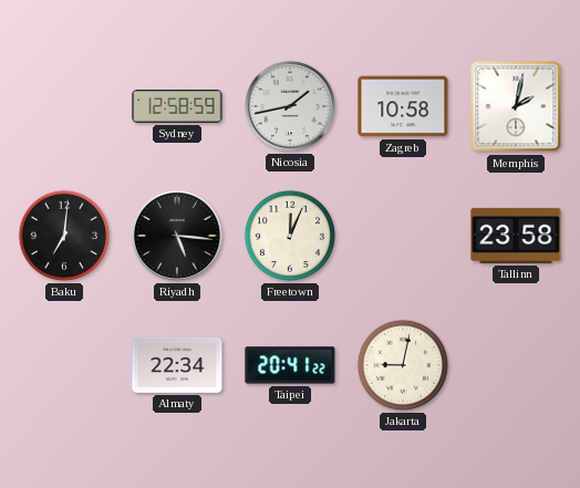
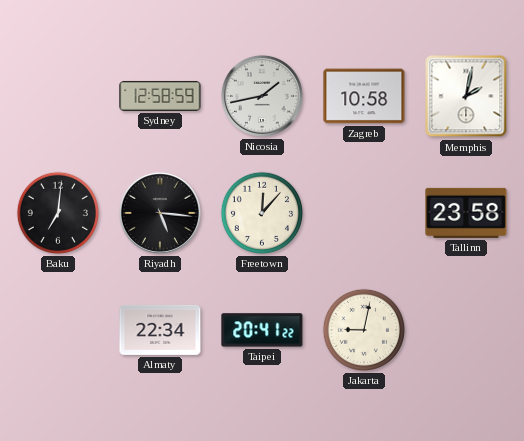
Freetown: 12:04 -> 12:07 (262, 213)
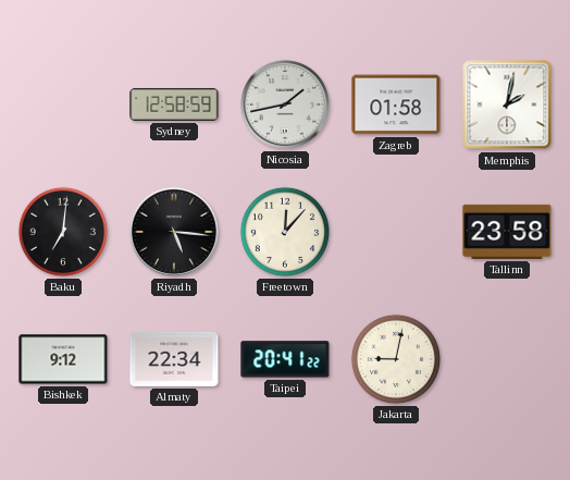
Zagreb: 10:58 -> 01:58 (396, 104)
Bishkek: none -> 9:12 (63, 359)
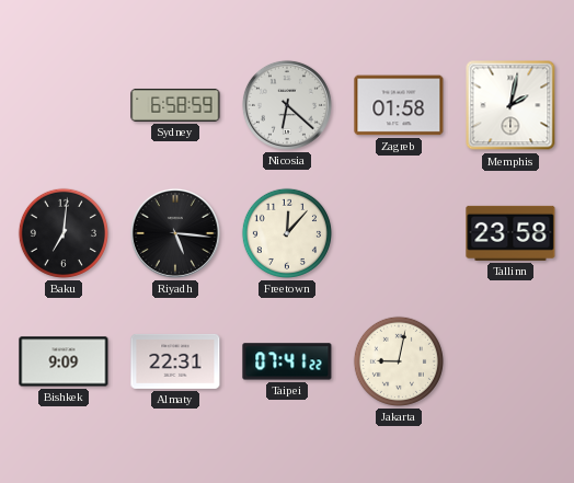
Sydney: 12:58 -> 6:58 (175, 105)
Nicosia: 1:43 -> 6:22 (287, 105)
Bishkek: 9:12 -> 9:09 (64, 361)
Almaty: 22:34 -> 22:31 (175, 361)
Taipei: 20:41 -> 07:41 (287, 361)
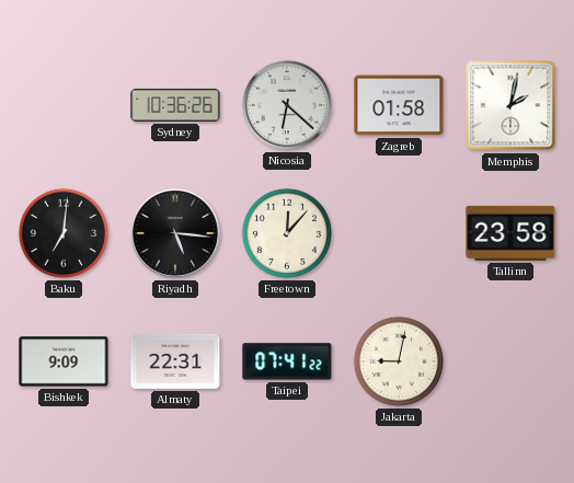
Sydney: 6:58 -> 10:36 (175, 105)
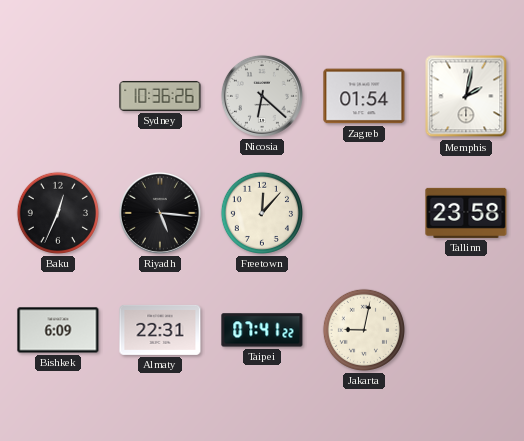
Zagreb: 01:58 -> 01:54 (364, 96)
Baku: 7:01 -> 12:34 (58, 213)
Bishkek: 9:09 -> 6:09 (58, 330)
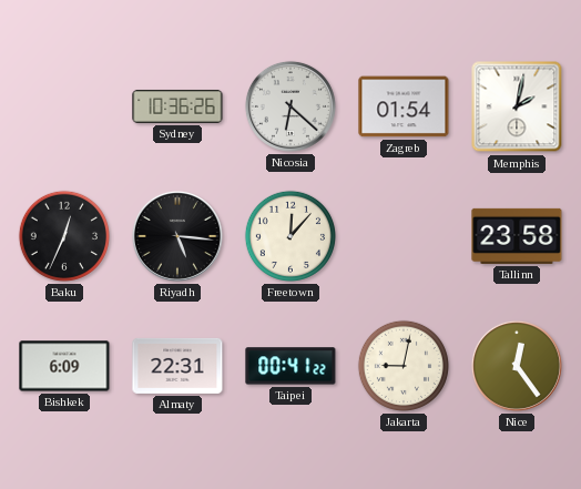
Taipei: 07:41 -> 00:41 (290, 366)
Nice: none -> 12:24 (517, 366)
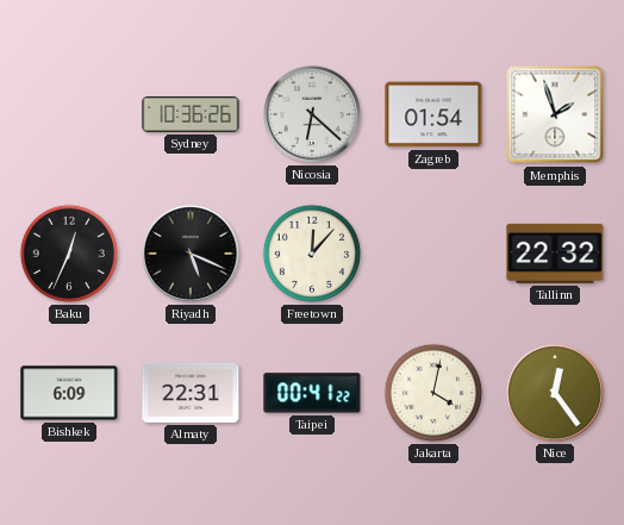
Memphis: 2:02 -> 1:57 (555, 114)
Riyadh: 5:16 -> 5:19 (191, 254)
Tallinn: 23:58 -> 22:32 (555, 254)
Jakarta: 9:02 -> 4:02 (433, 393)
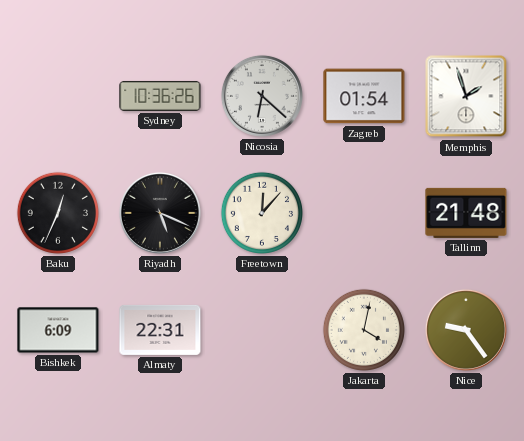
Tallinn: 22:32 -> 21:48 (466, 213)
Taipei: 00:41 -> none (312, 393)
Nice: 12:24 -> 9:24 (466, 330)
